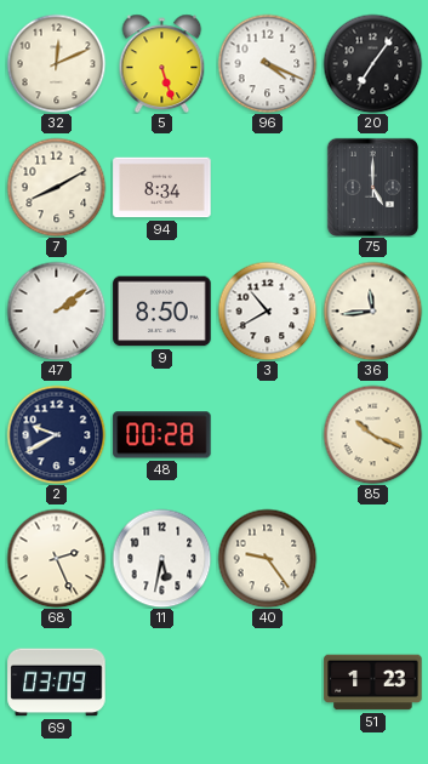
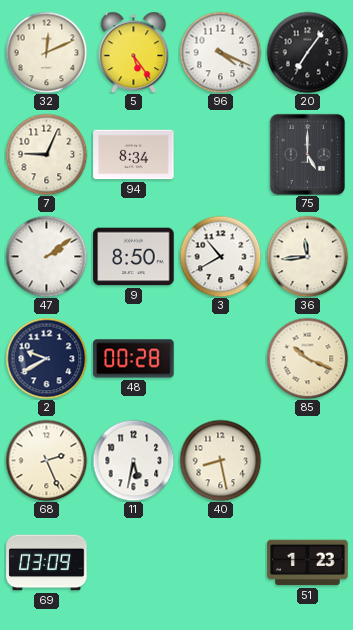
5: 5:27 -> 5:24 (134, 52)
7: 8:10 -> 9:04 (46, 154)
40: 9:24 -> 8:28 (220, 460)
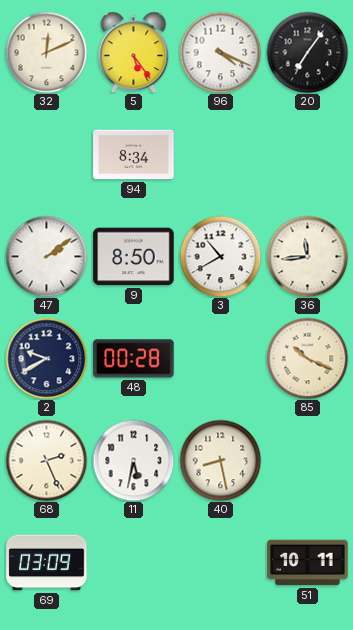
7: 9:04 -> none (46, 154)
75: 5:00 -> none (307, 154)
51: 1:23 -> 10:11 (308, 563)
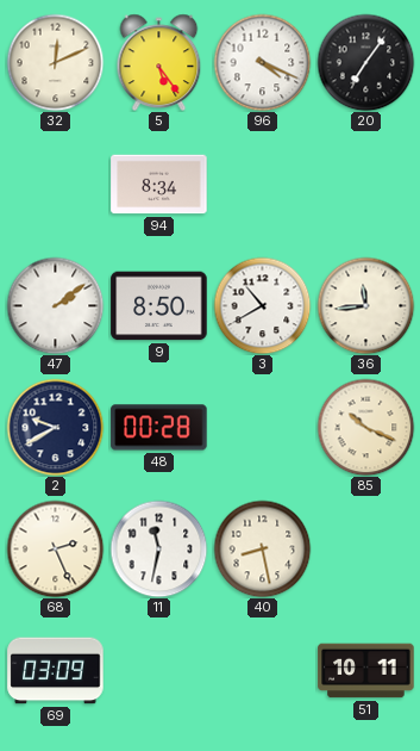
11: 5:32 -> 11:32 (158, 548)
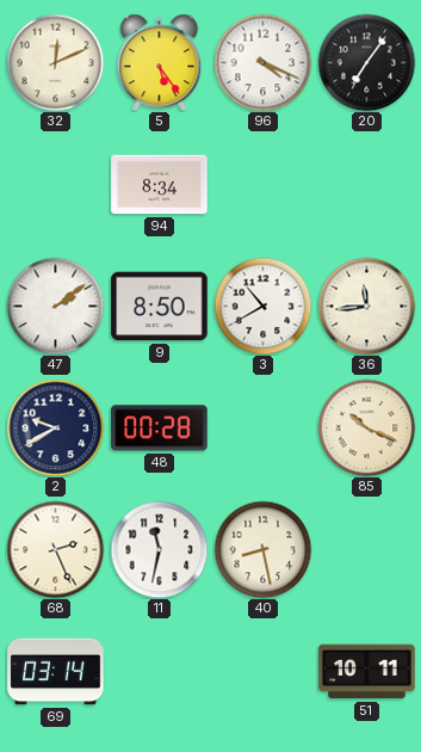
69: 03:09 -> 03:14 (56, 672)
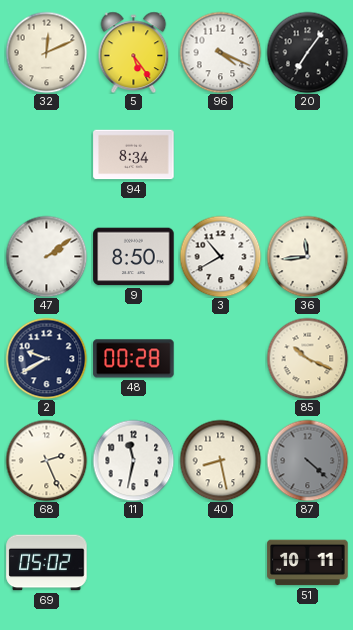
87: none -> 4:22 (307, 460)
69: 03:14 -> 05:02 (47, 563)
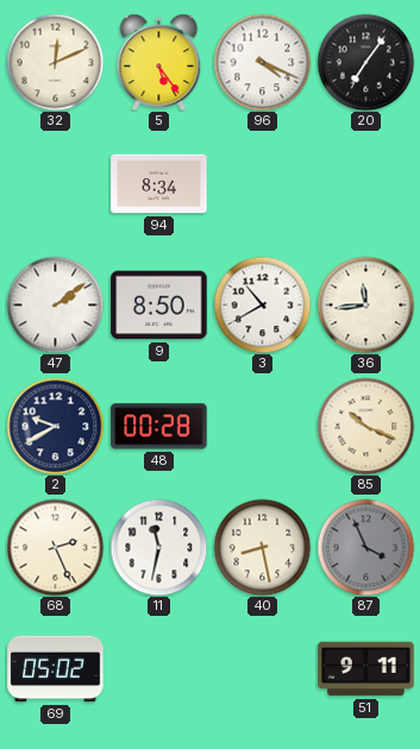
87: 4:22 -> 3:56 (365, 547)
51: 10:11 -> 9:11 (366, 669)
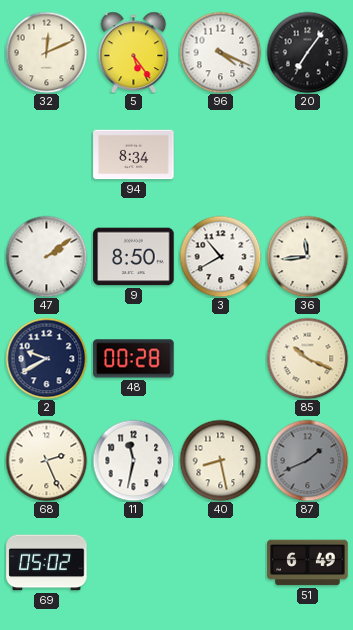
87: 3:56 -> 1:41 (307, 460)
51: 9:11 -> 6:49 (308, 563)
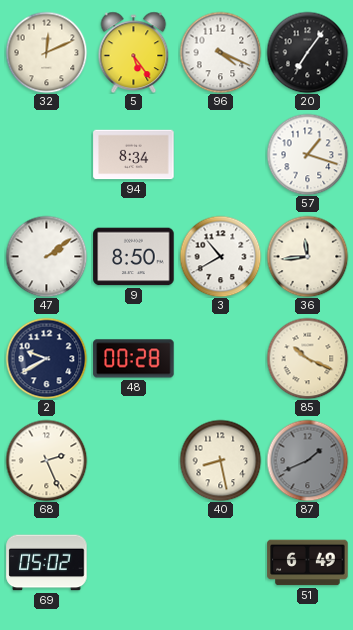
57: none -> 1:18 (307, 154)
11: 11:32 -> none (133, 460)
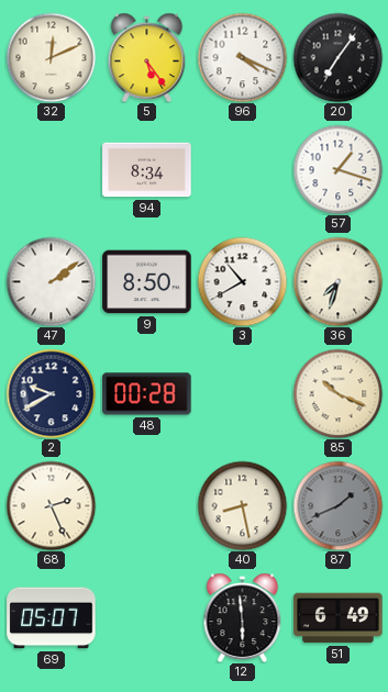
36: 11:44 -> 7:33 (337, 281)
69: 05:02 -> 05:07 (52, 618)
12: none -> 5:59 (243, 617)
